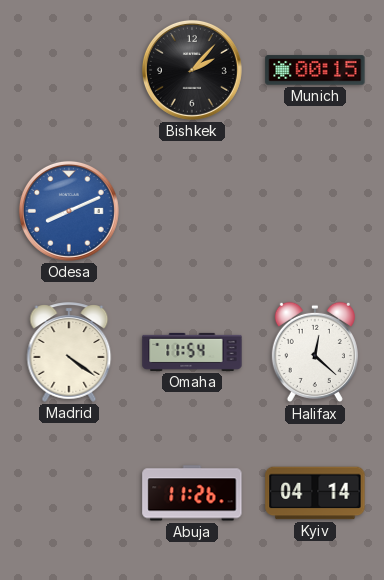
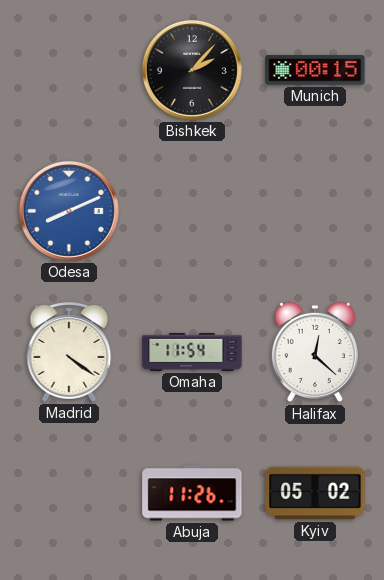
Kyiv: 04:14 -> 05:02 (315, 493)
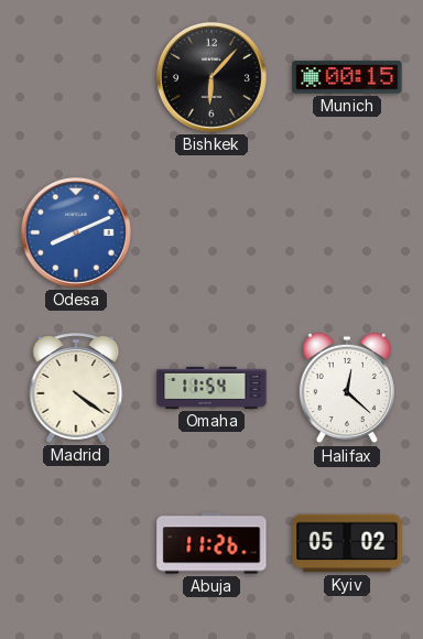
Bishkek: 2:07 -> 6:07 (211, 77)
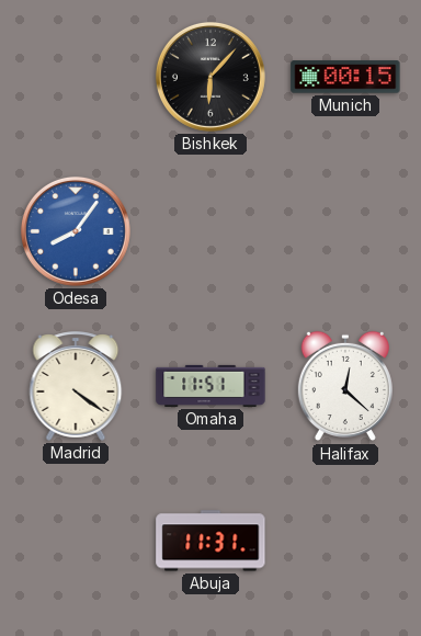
Odesa: 8:11 -> 8:06 (76, 231)
Omaha: 11:54 -> 11:51 (210, 386)
Abuja: 11:26 -> 11:31 (210, 541)
Kyiv: 05:02 -> none (347, 543)
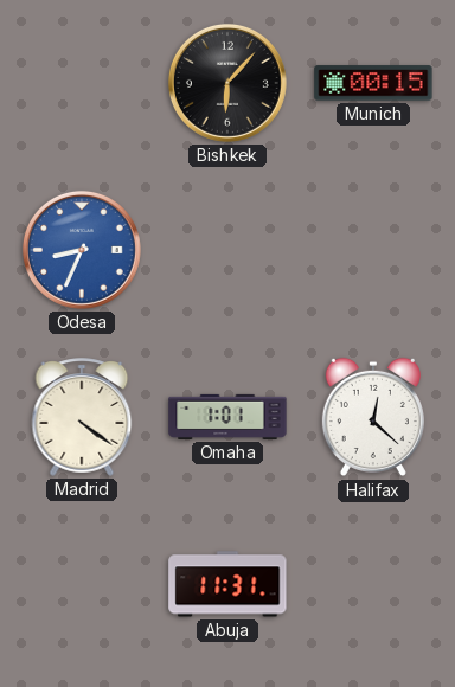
Odesa: 8:06 -> 8:34 (82, 250)
Omaha: 11:51 -> 1:01 (227, 417)
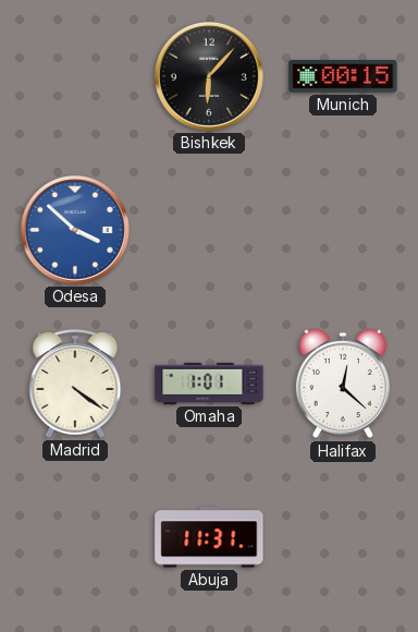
Odesa: 8:34 -> 3:52 (75, 230)
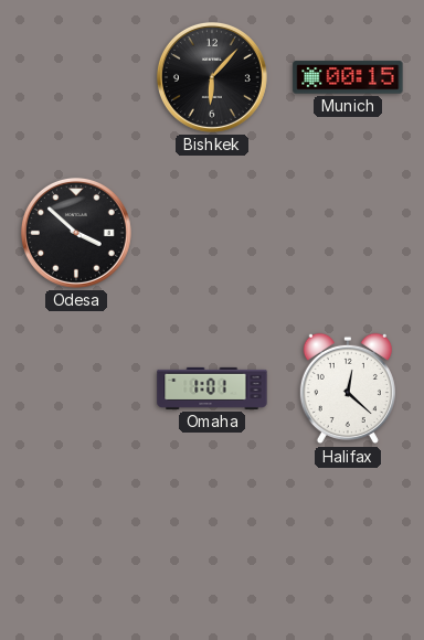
Odesa dial: blue -> black (76, 233)
Madrid: 4:21 -> none (75, 384)
Abuja: 11:31 -> none (209, 537)
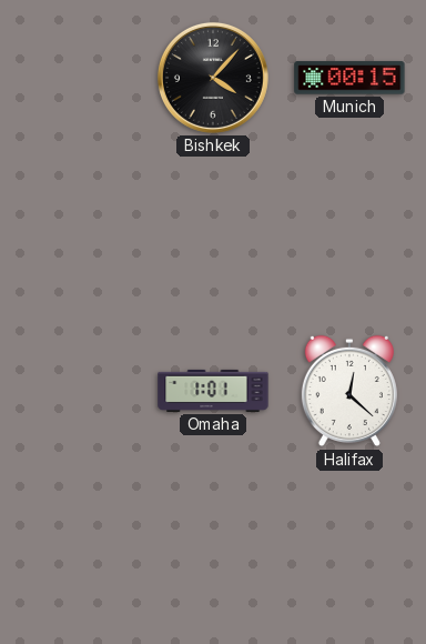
Bishkek: 6:07 -> 4:07 (213, 78)
Odesa: 3:52 -> none (76, 233)
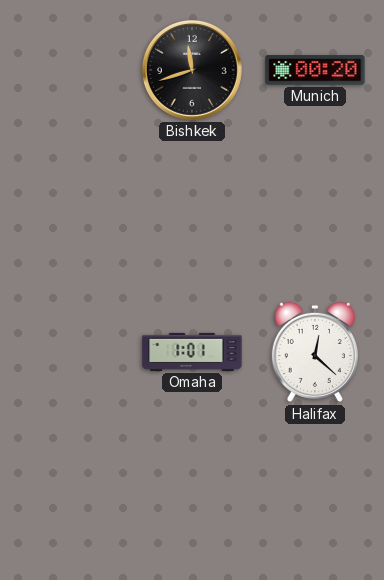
Bishkek: 4:07 -> 11:42 (192, 70)
Munich: 00:15 -> 00:20 (315, 70)
